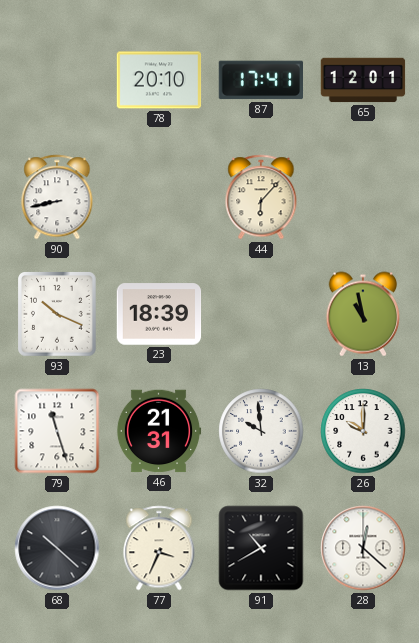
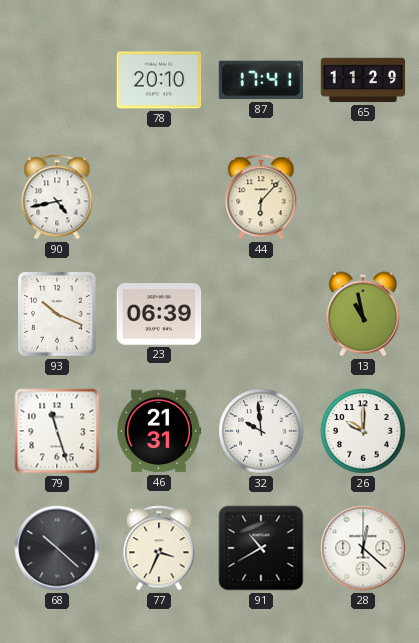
65: 12:01 -> 11:29 (363, 80)
90: 8:43 -> 4:43 (57, 197)
23: 18:39 -> 06:39 (159, 314)
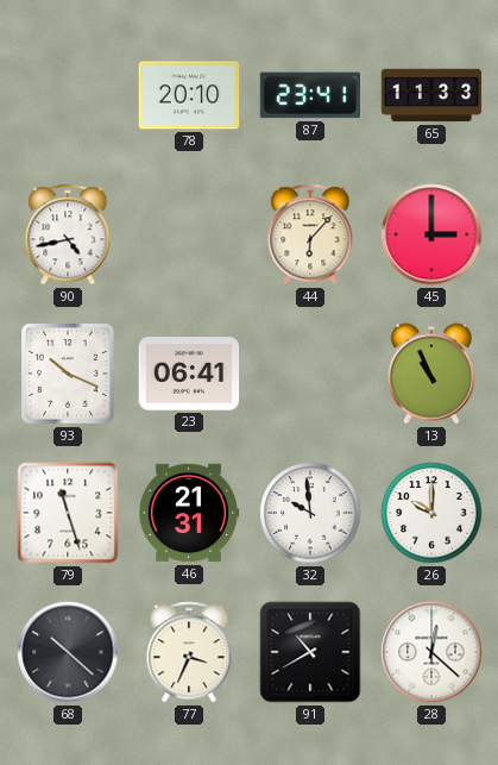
87: 17:41 -> 23:41 (309, 95)
65: 11:29 -> 11:33 (431, 95)
45: none -> 3:00 (431, 234)
23: 06:39 -> 06:41 (189, 374)
13: 10:58 -> 10:56 (430, 374)
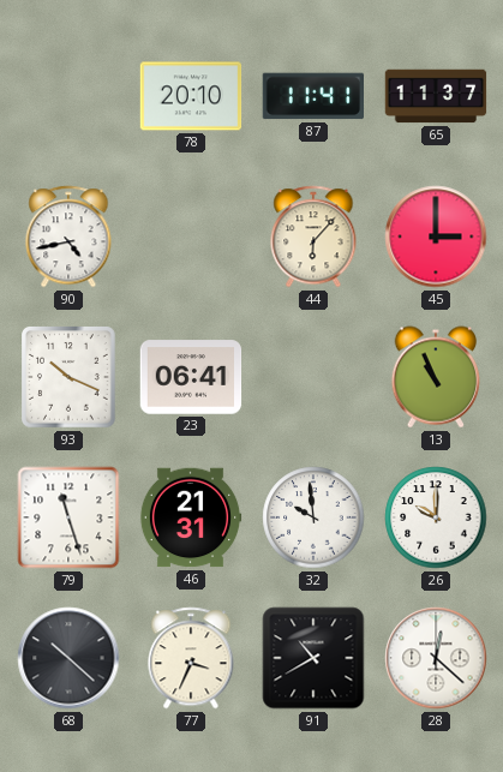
87: 23:41 -> 11:41 (312, 96)
65: 11:33 -> 11:37 (436, 96)
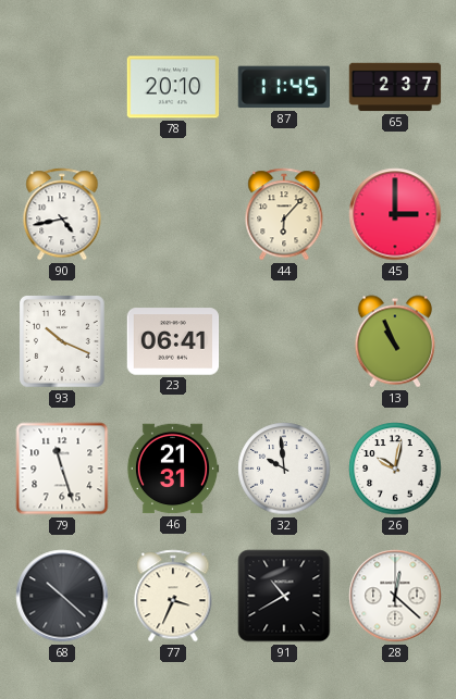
87: 11:41 -> 11:45 (283, 87)
65: 11:37 -> 2:37 (395, 87)
26: 10:00 -> 10:02 (395, 469)
